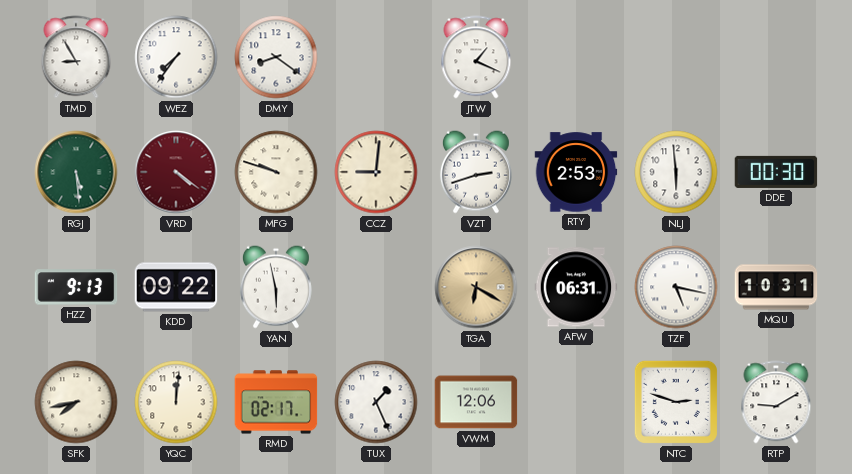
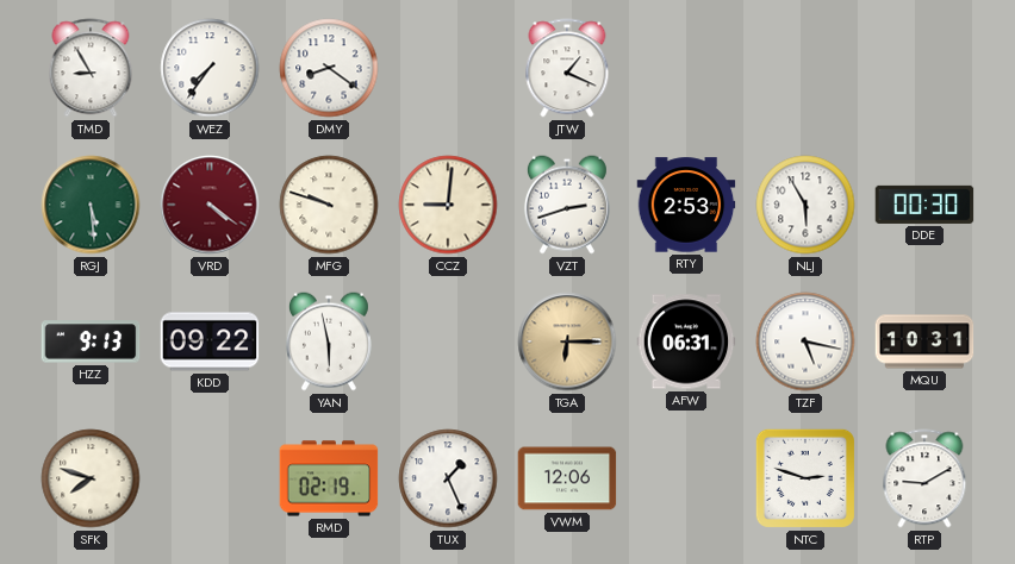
NLJ: 5:59 -> 5:55 (805, 205)
TGA: 6:20 -> 6:15 (567, 341)
SFK: 7:43 -> 7:48 (91, 478)
YQC: 12:01 -> none (176, 402)
RMD: 02:17 -> 02:19 (329, 478)
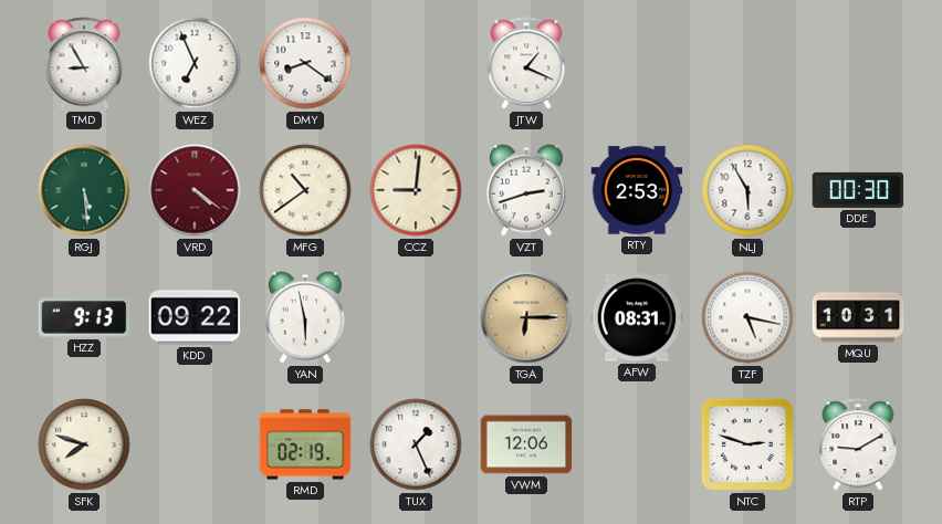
WEZ: 7:36 -> 6:56 (195, 63)
MFG: 9:48 -> 10:39 (305, 190)
AFW: 06:31 -> 08:31 (637, 317)
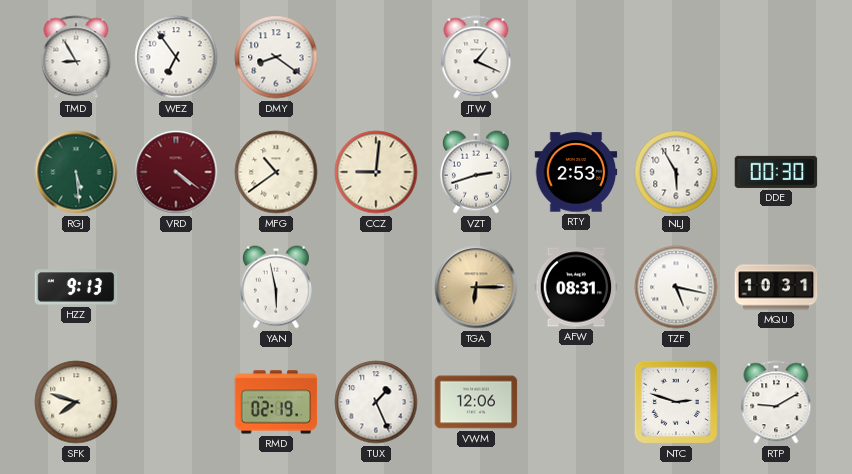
WEZ: 6:56 -> 6:54 (176, 57)
KDD: 09:22 -> none (195, 317)
